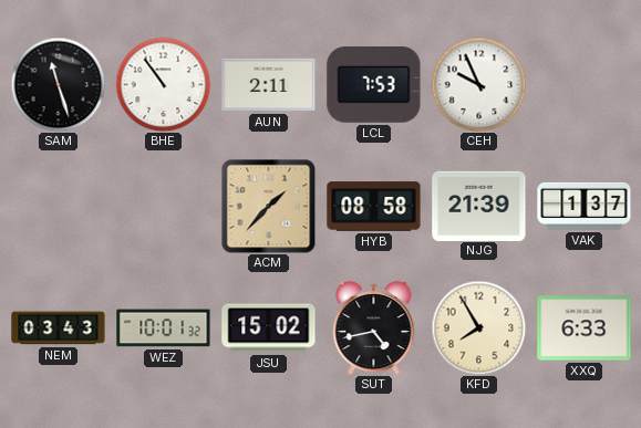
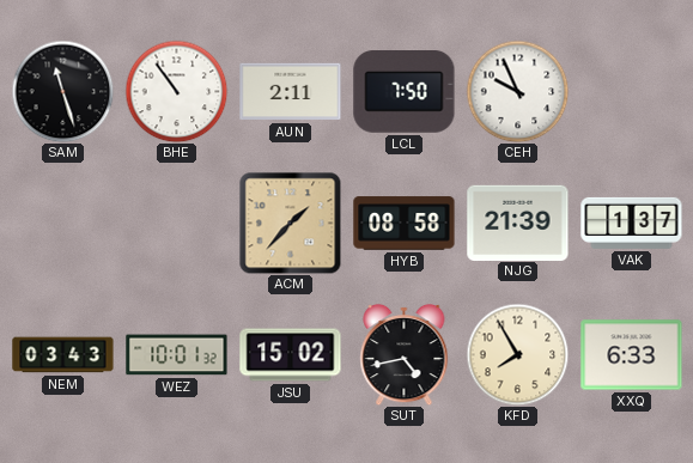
LCL: 7:53 -> 7:50 (405, 92)
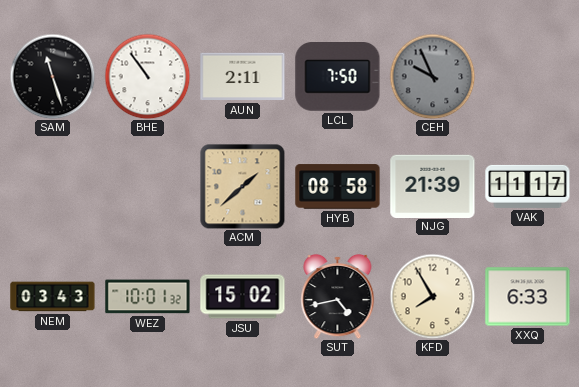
CEH dial: white -> grey (432, 76)
ACM: 1:37 -> 1:38 (242, 186)
VAK: 1:37 -> 11:17 (528, 186)
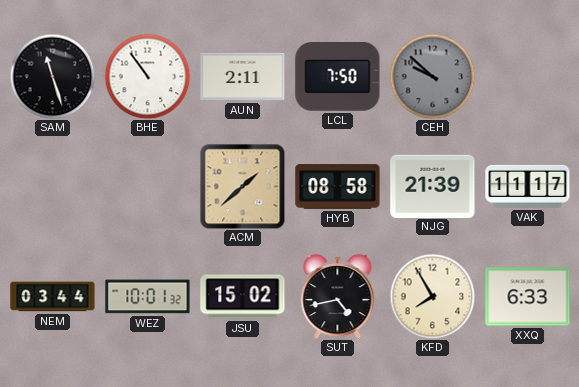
CEH: 9:56 -> 9:52 (432, 76)
NEM: 03:43 -> 03:44 (53, 297)
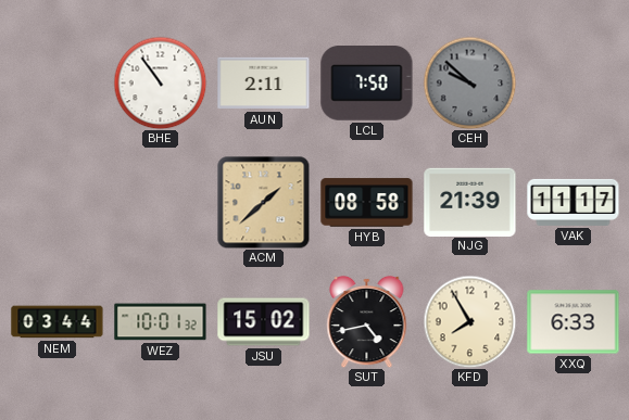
SAM: 11:27 -> none (52, 76)
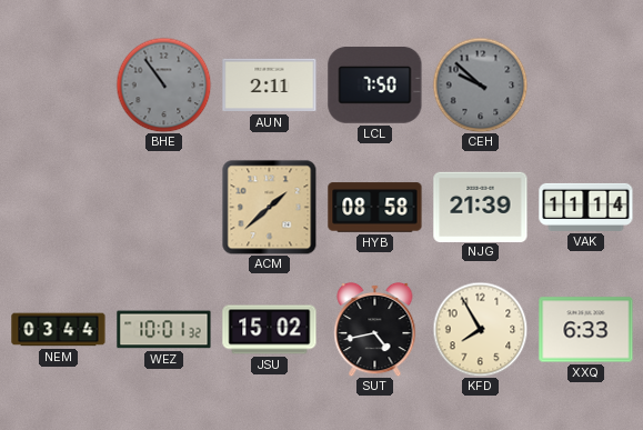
BHE dial: white -> grey (163, 84)
VAK: 11:17 -> 11:14 (586, 207)
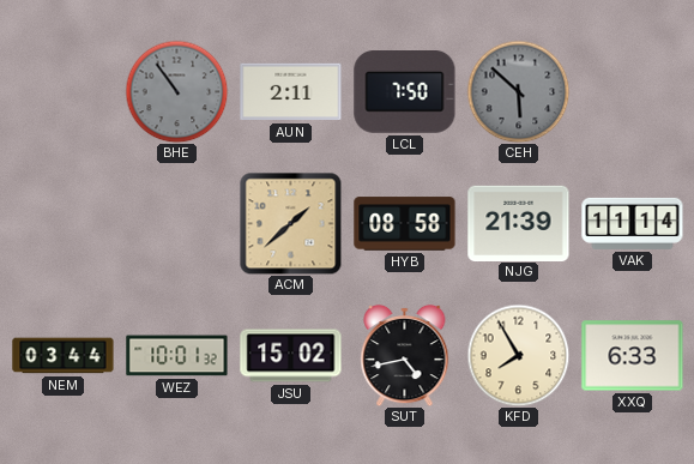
CEH: 9:52 -> 5:52 (518, 91)
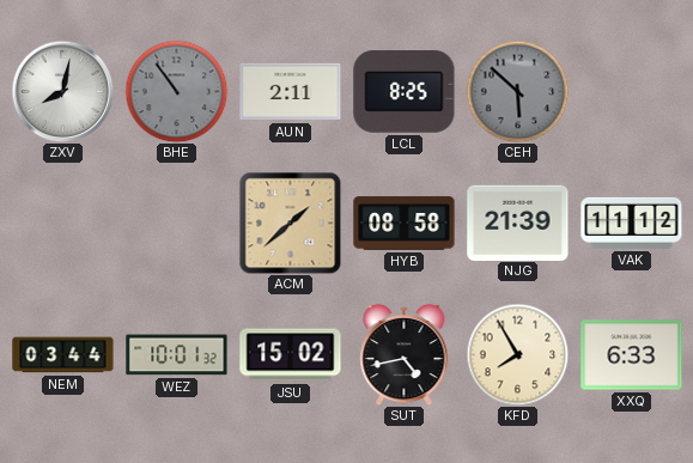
ZXV: none -> 8:02 (62, 91)
LCL: 7:50 -> 8:25 (405, 92)
VAK: 11:14 -> 11:12 (632, 223)
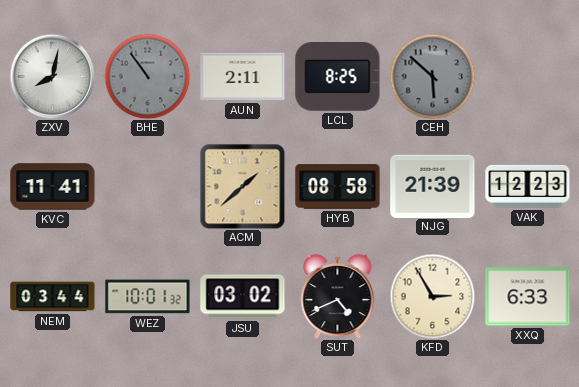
KVC: none -> 11:41 (53, 187)
VAK: 11:12 -> 12:23 (528, 186)
JSU: 15:02 -> 03:02 (243, 297)
SUT: 4:43 -> 4:41 (338, 296)
KFD: 7:55 -> 2:55 (432, 296)
